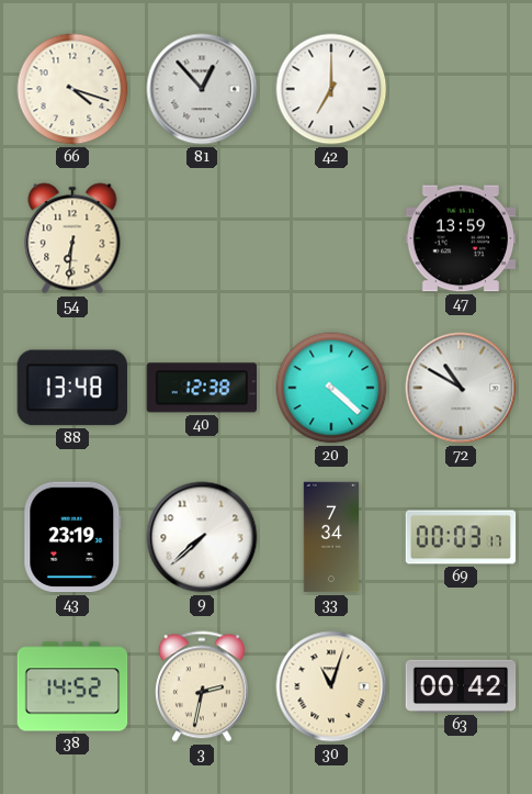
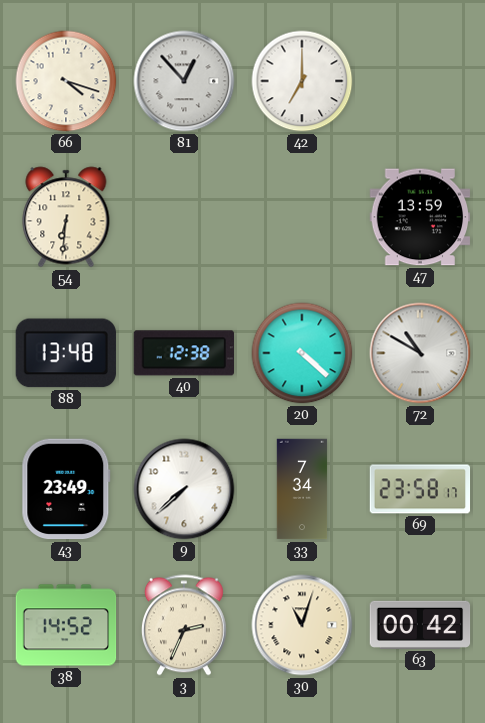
43: 23:19 -> 23:49 (66, 489)
69: 00:03 -> 23:58 (420, 489)
3: 2:32 -> 2:34 (184, 625)
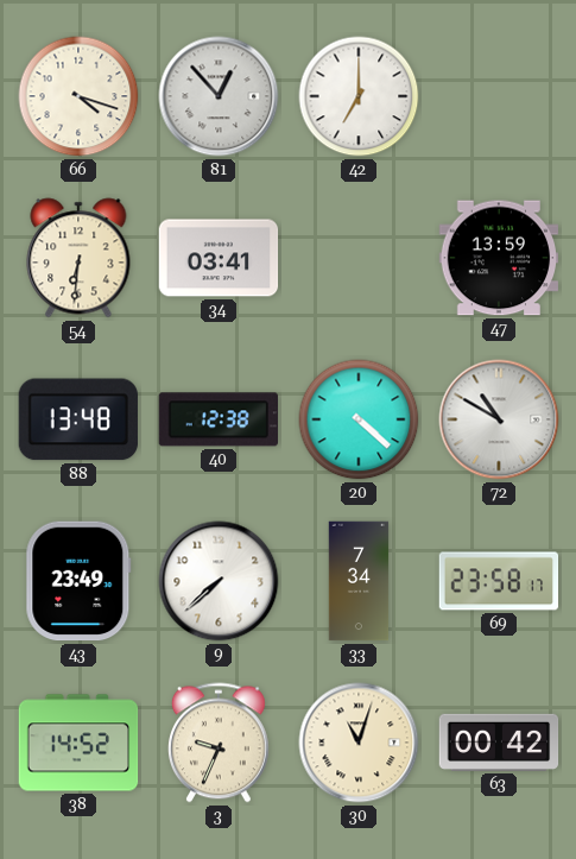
34: none -> 03:41 (219, 258)
3: 2:34 -> 9:34 (219, 743)
